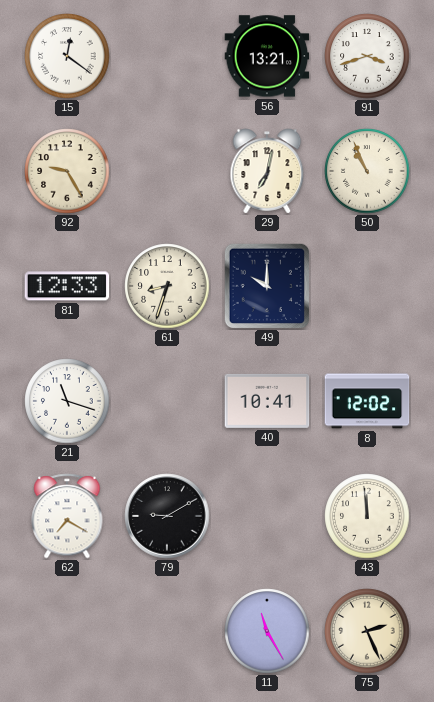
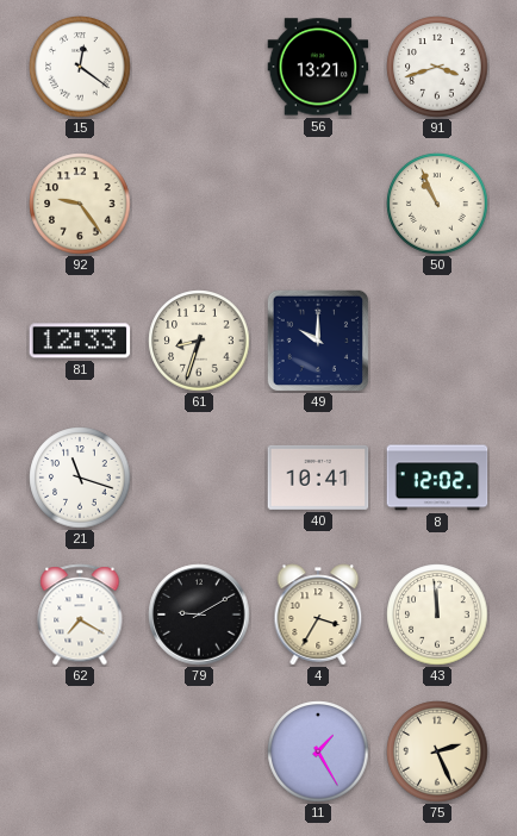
92: 9:25 -> 9:24 (80, 204)
29: 7:02 -> none (267, 171)
4: none -> 3:35 (318, 614)
11: 11:25 -> 1:25 (318, 751)
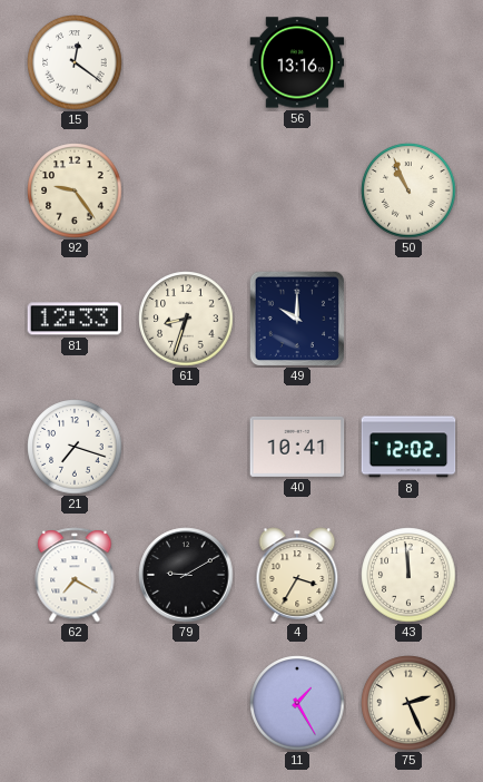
56: 13:21 -> 13:16 (297, 62)
91: 3:42 -> none (437, 67)
21: 11:18 -> 7:18 (75, 447)
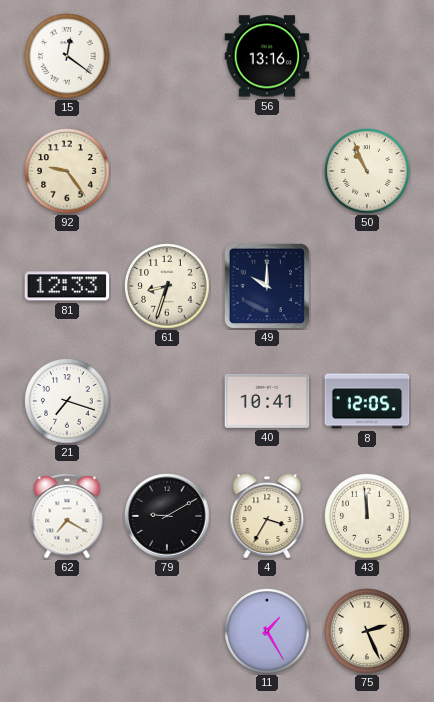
8: 12:02 -> 12:05 (367, 401)
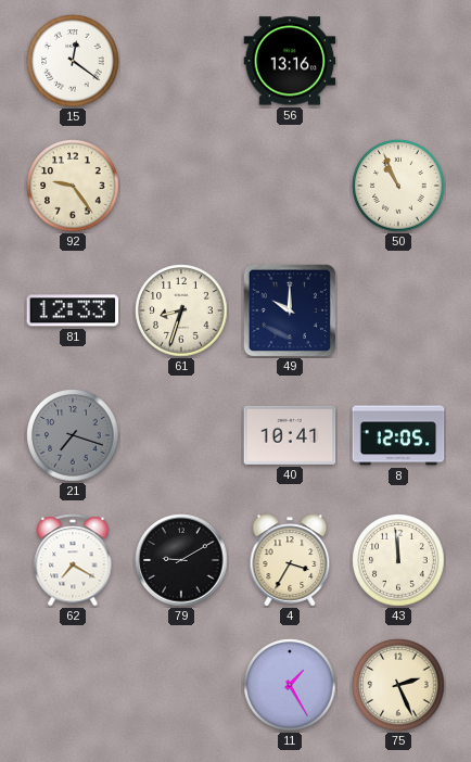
21 dial: white -> grey (73, 435)
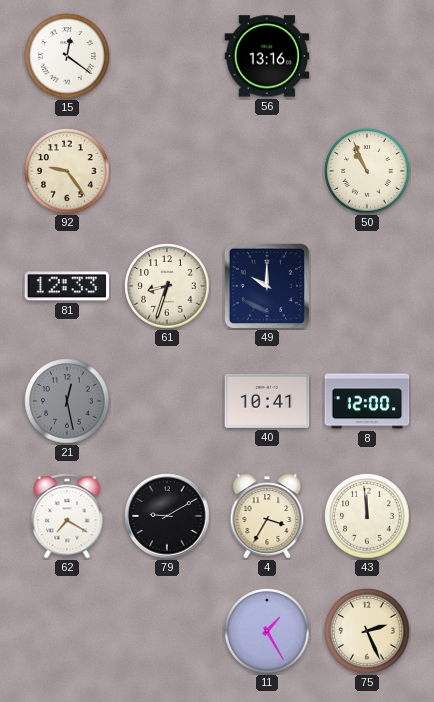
21: 7:18 -> 12:28 (67, 401)
8: 12:05 -> 12:00 (367, 401)
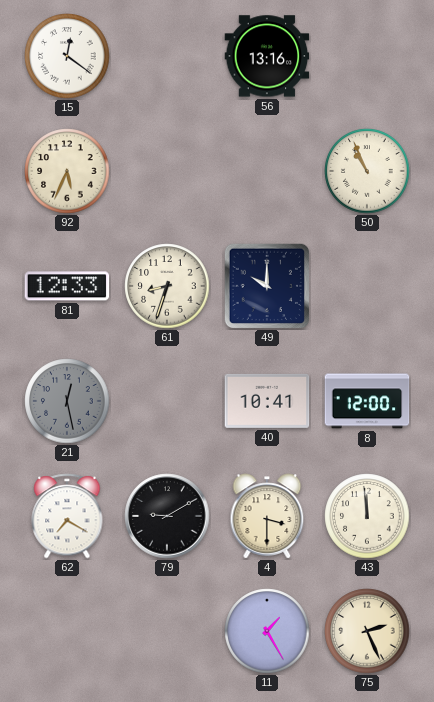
92: 9:24 -> 5:34 (67, 171)
4: 3:35 -> 3:30 (267, 516)
